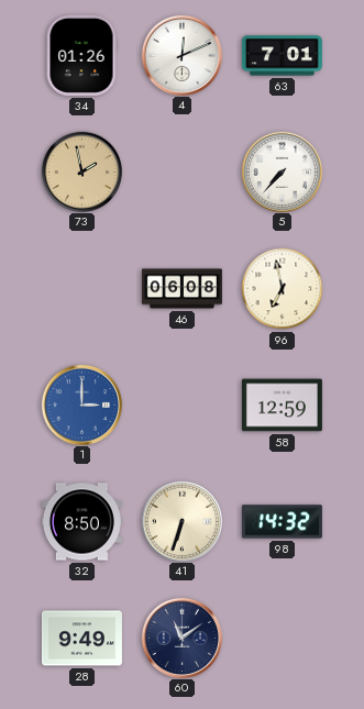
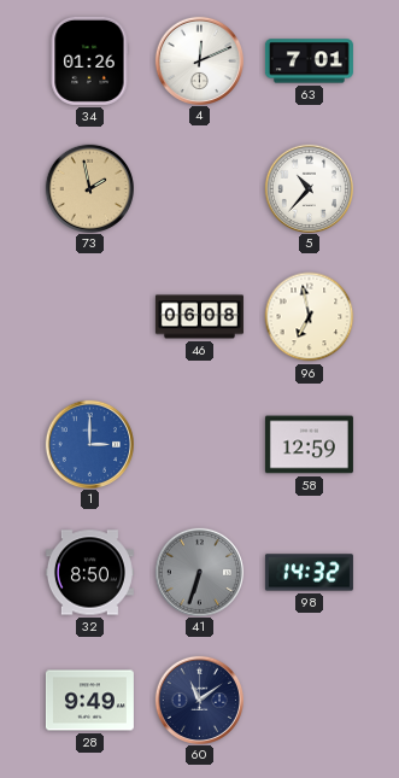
5: 7:37 -> 10:37 (309, 188)
41 dial: cream -> grey (199, 572)
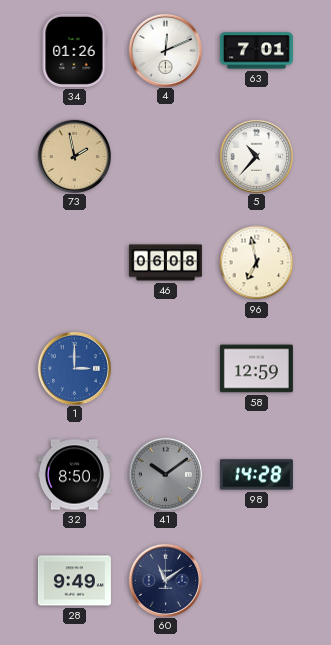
41: 6:33 -> 10:09 (165, 474)
98: 14:32 -> 14:28 (256, 475)
